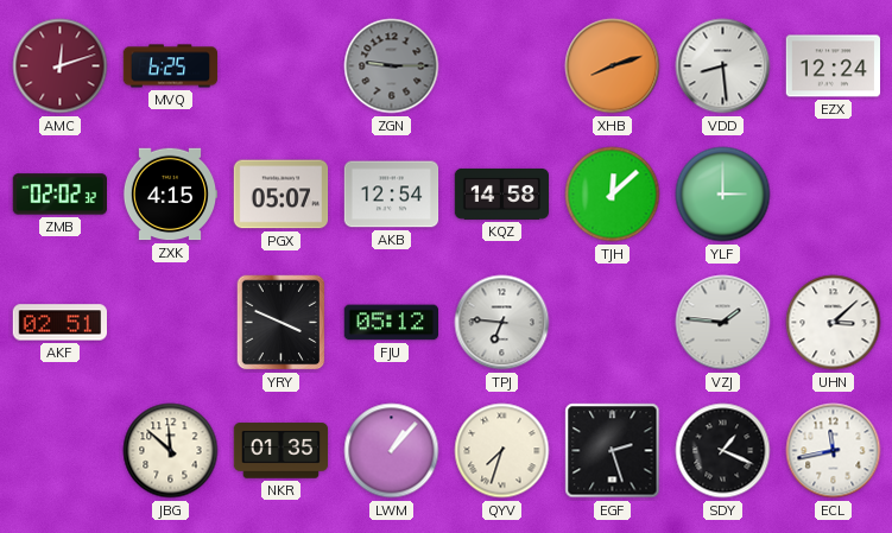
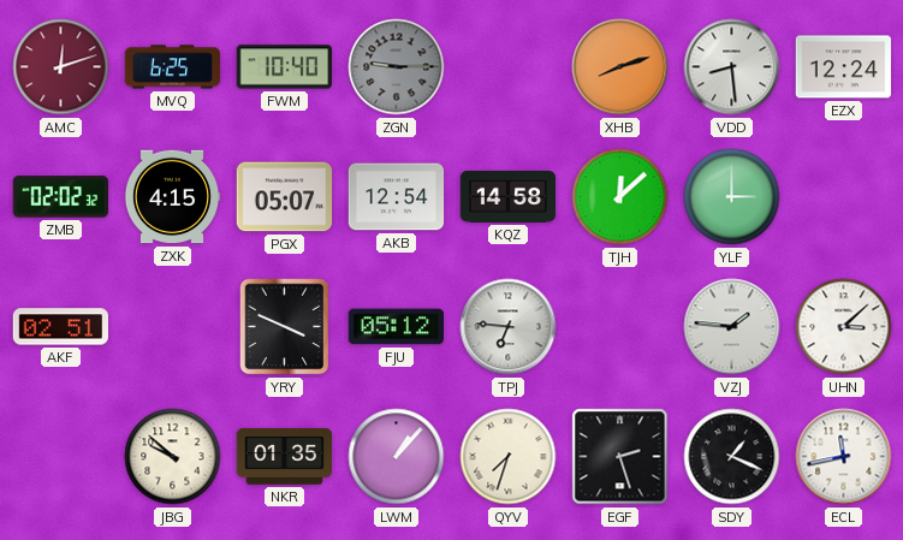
FWM: none -> 10:40 (285, 67)
JBG: 11:52 -> 9:52 (173, 457)
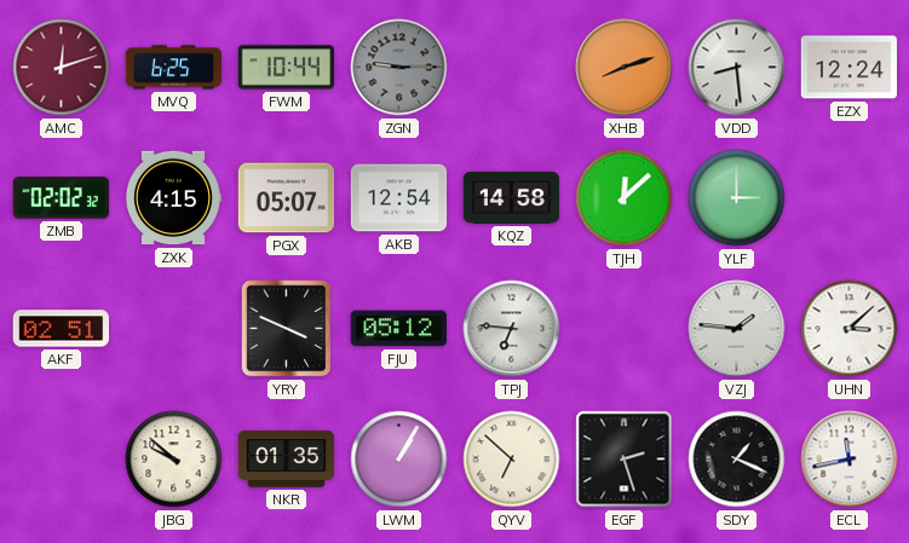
FWM: 10:40 -> 10:44 (287, 68)
LWM: 1:07 -> 1:05 (399, 460)
QYV: 7:33 -> 6:52 (512, 460)
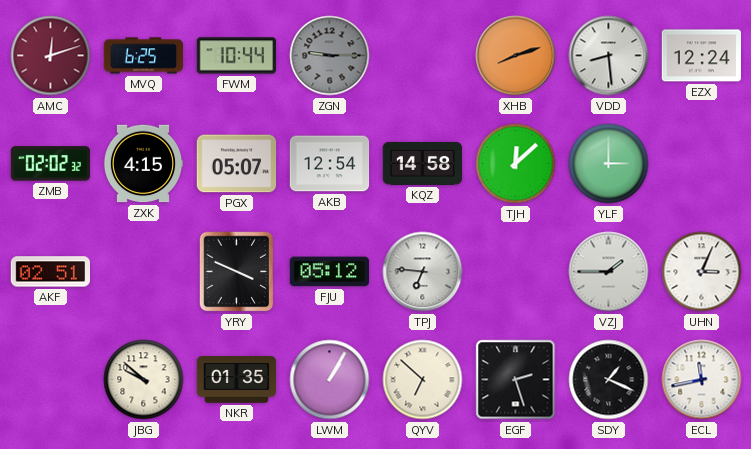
VZJ: 1:46 -> 1:45 (609, 272)
UHN: 3:08 -> 3:04 (702, 272)
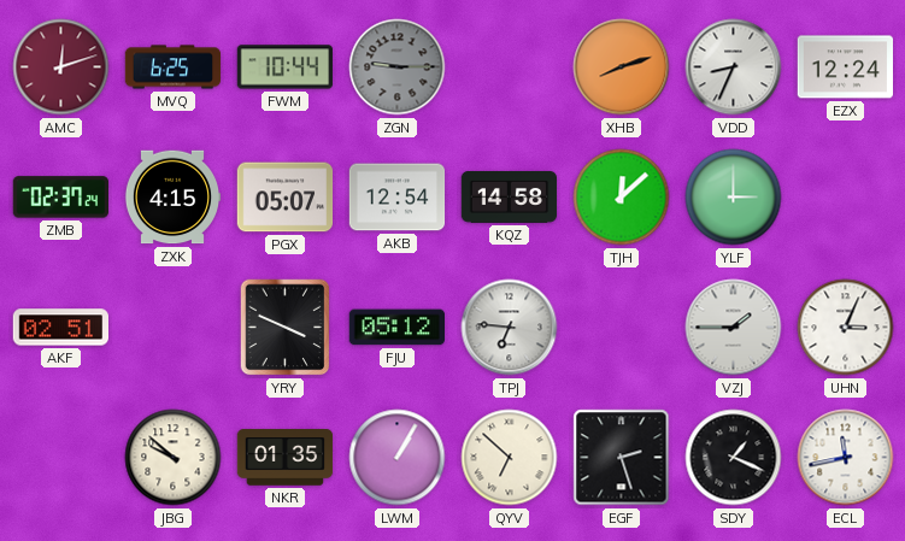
VDD: 8:29 -> 8:34 (734, 67)
ZMB: 02:02 -> 02:37 (60, 198)
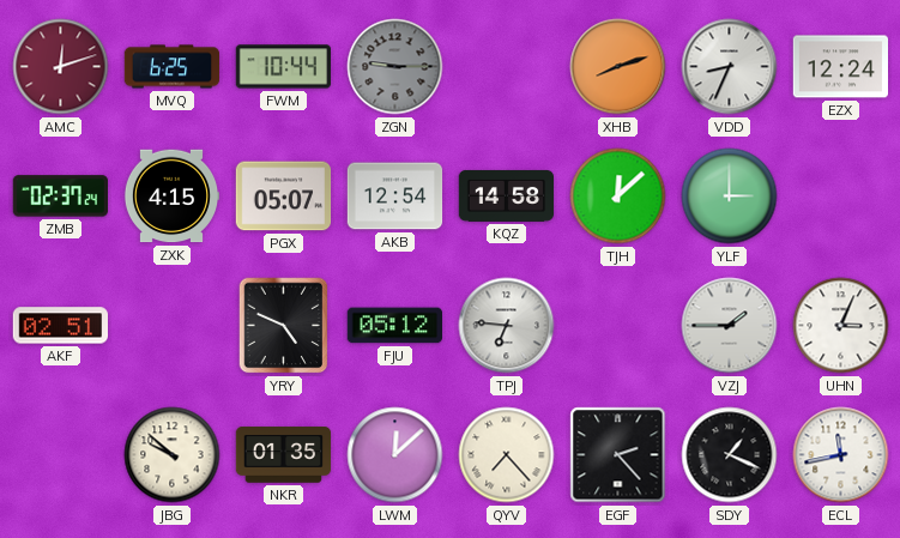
YRY: 3:49 -> 4:49 (284, 326)
LWM: 1:05 -> 12:08 (395, 455)
QYV: 6:52 -> 7:23 (507, 455)
EGF: 2:27 -> 2:23 (618, 455)
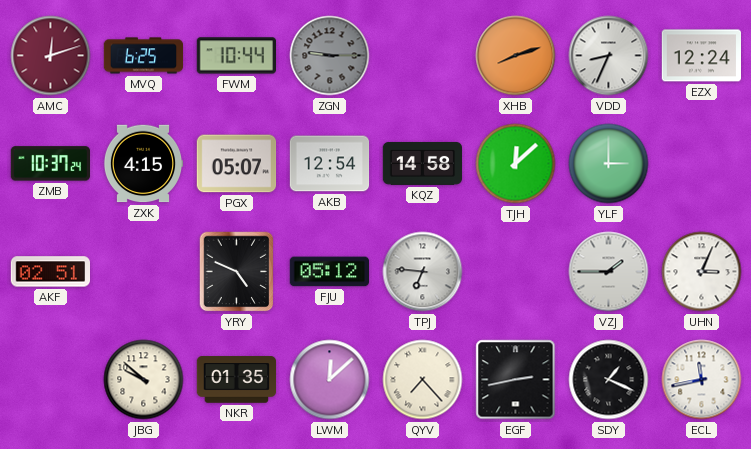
ZMB: 02:37 -> 10:37 (50, 164)
EGF: 2:23 -> 2:43 (516, 380)
